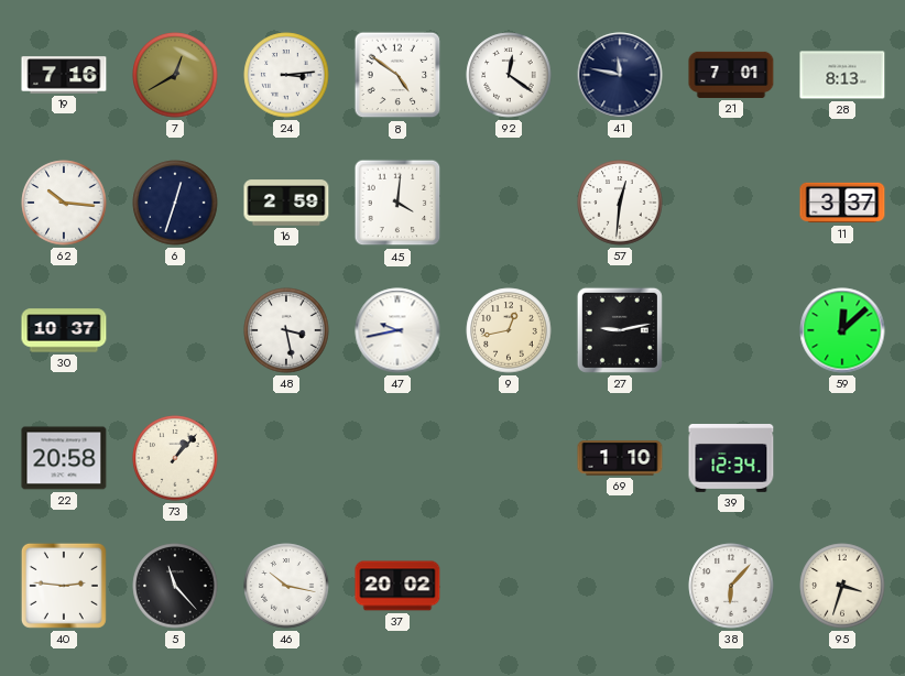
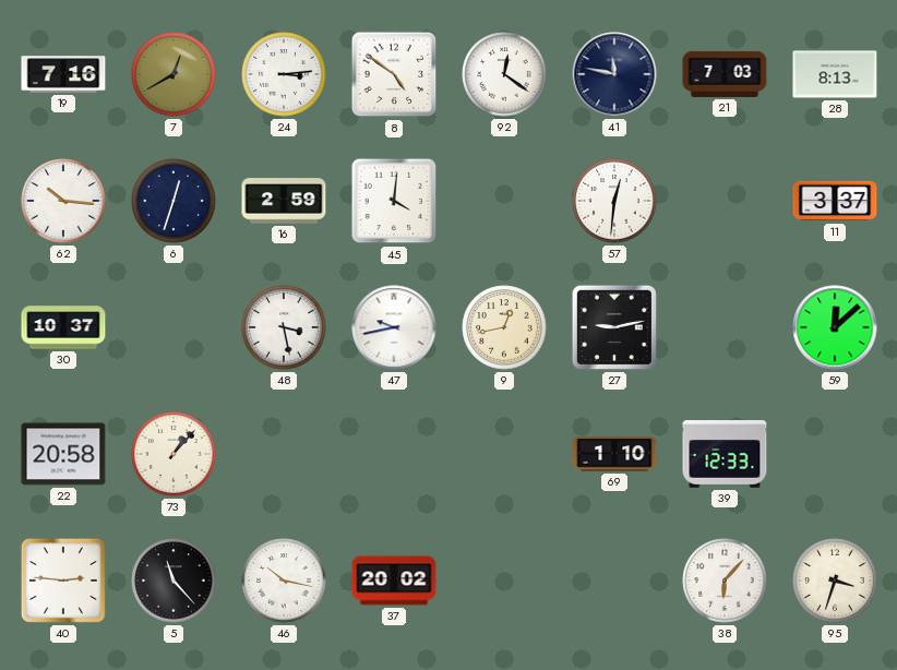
21: 7:01 -> 7:03 (725, 74)
39: 12:34 -> 12:33 (725, 454)
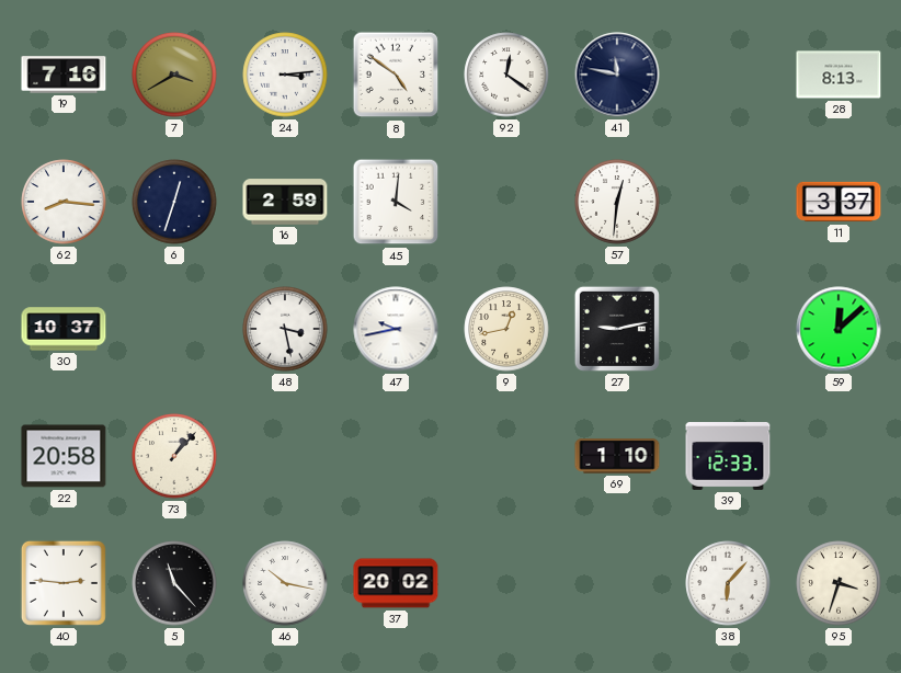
7: 12:40 -> 3:40 (174, 75)
21: 7:03 -> none (725, 74)
62: 10:16 -> 8:16 (64, 202)
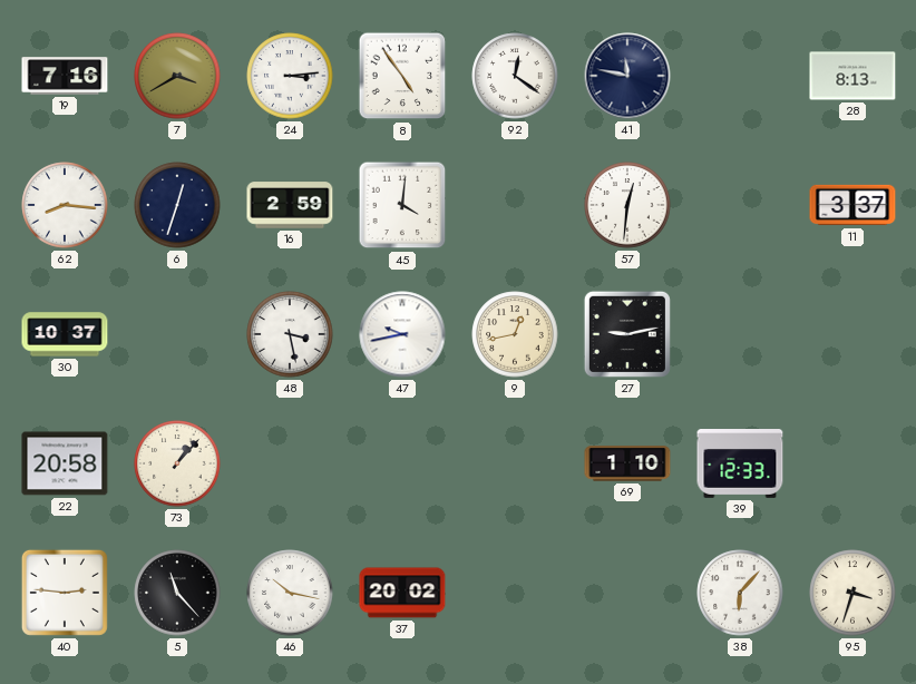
8: 4:51 -> 4:54 (402, 76)
59: 12:08 -> none (839, 329)
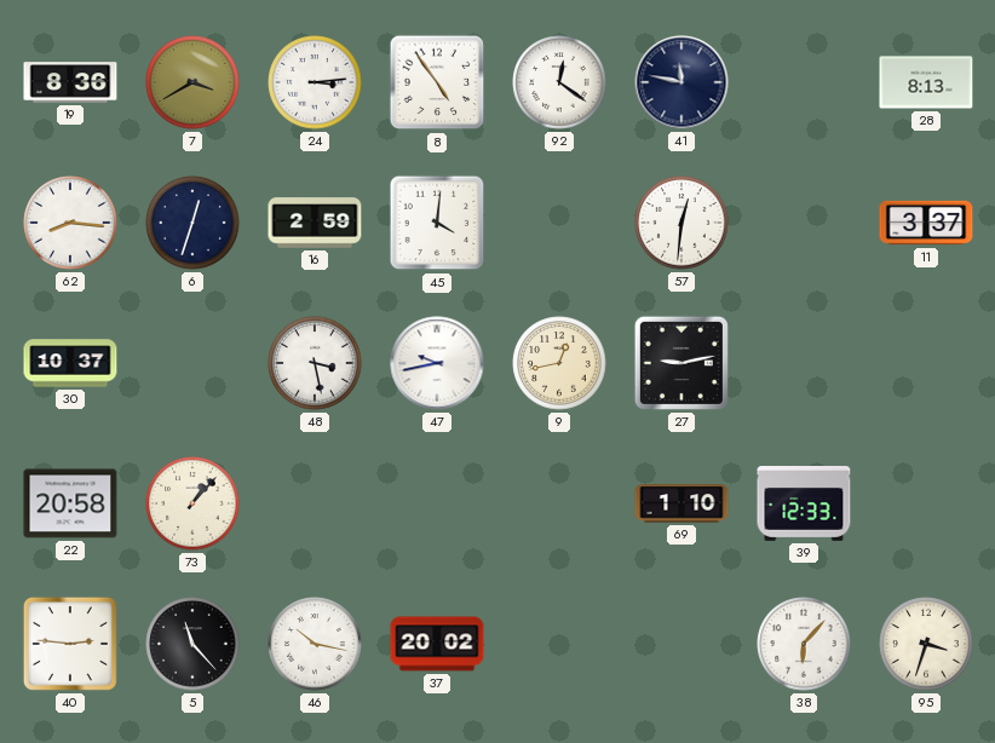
19: 7:16 -> 8:36 (70, 82)
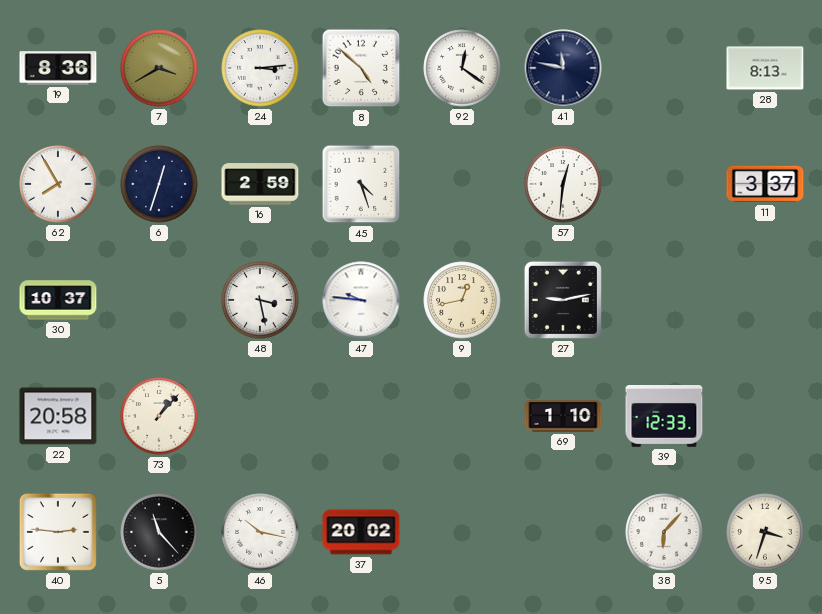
8: 4:54 -> 4:52 (361, 68)
62: 8:16 -> 7:55 (58, 184)
45: 4:01 -> 4:27 (361, 184)
47: 9:43 -> 9:46 (361, 300)
